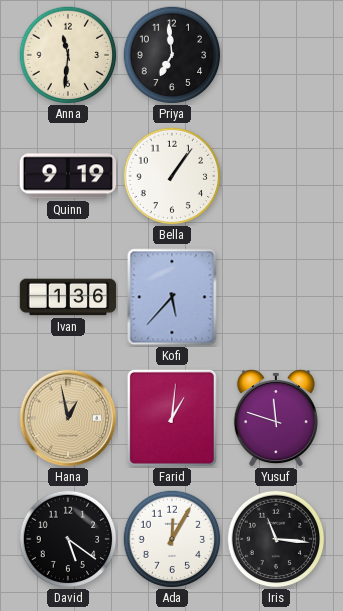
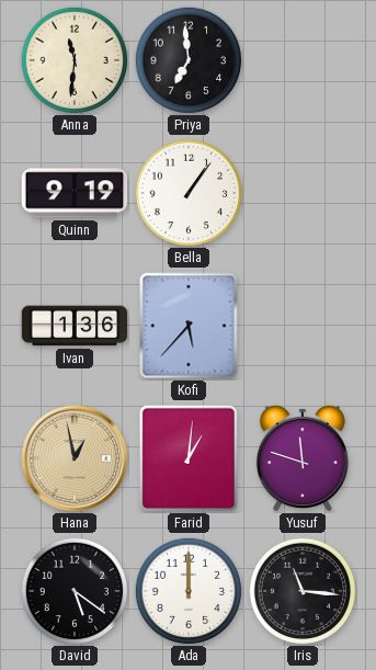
Ada: 12:05 -> 12:00 (189, 591)
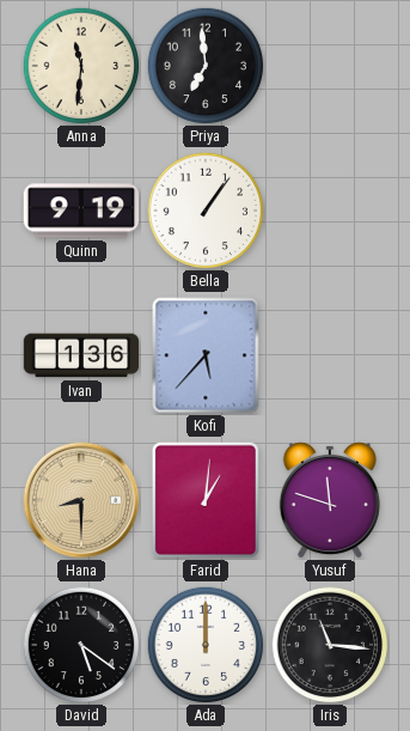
Hana: 12:58 -> 8:30 (81, 500)
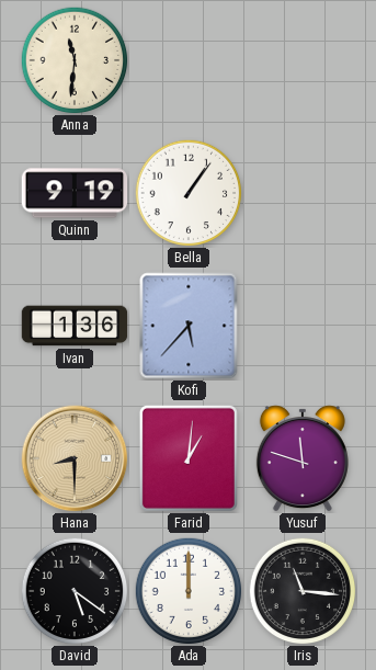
Priya: 6:59 -> none (206, 66)
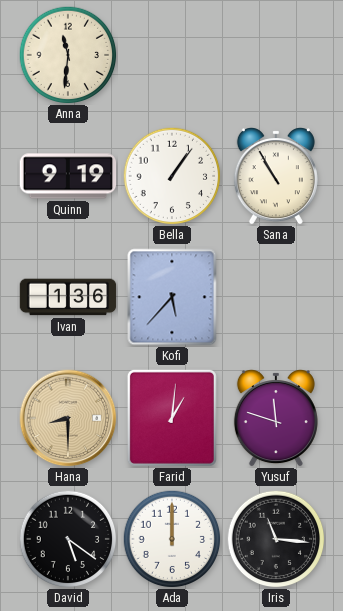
Sana: none -> 10:55 (276, 176)
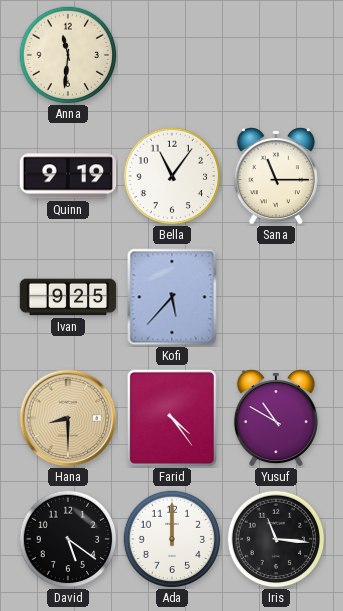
Bella: 1:06 -> 11:06 (172, 176)
Sana: 10:55 -> 11:15 (276, 176)
Ivan: 1:36 -> 9:25 (68, 297)
Farid: 1:01 -> 4:24 (172, 418)
Yusuf: 11:48 -> 10:50 (276, 418)
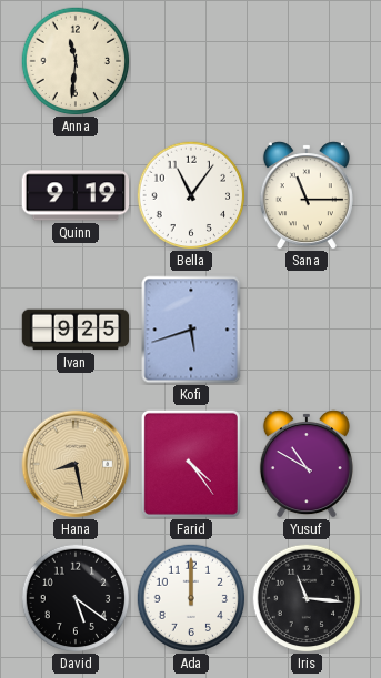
Kofi: 5:37 -> 5:42 (191, 330)
Hana: 8:30 -> 8:28 (76, 464)
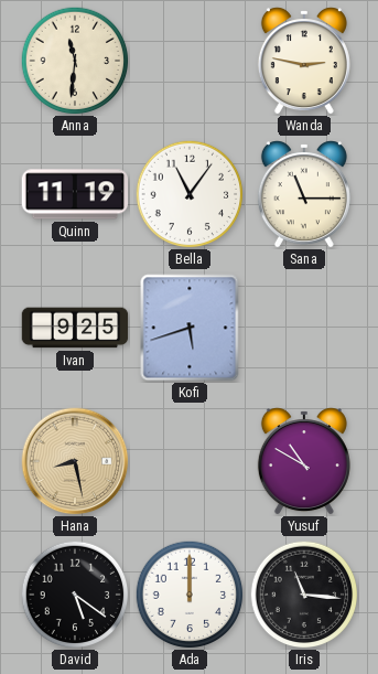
Wanda: none -> 2:47 (304, 61)
Quinn: 9:19 -> 11:19 (75, 194)
Farid: 4:24 -> none (191, 464)
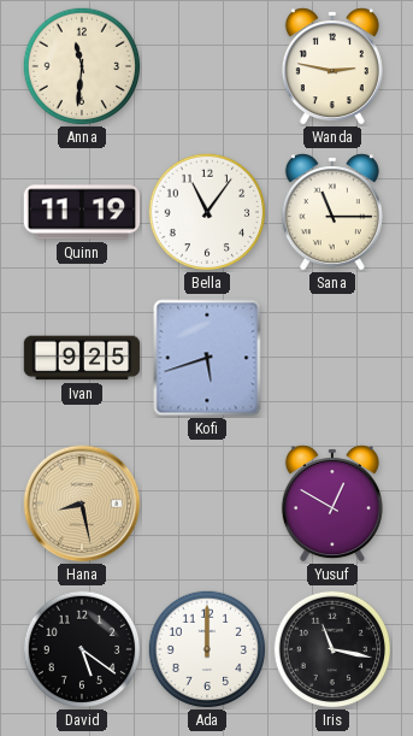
Yusuf: 10:50 -> 12:50 (332, 504)
Iris: 11:16 -> 11:17 (332, 649)
